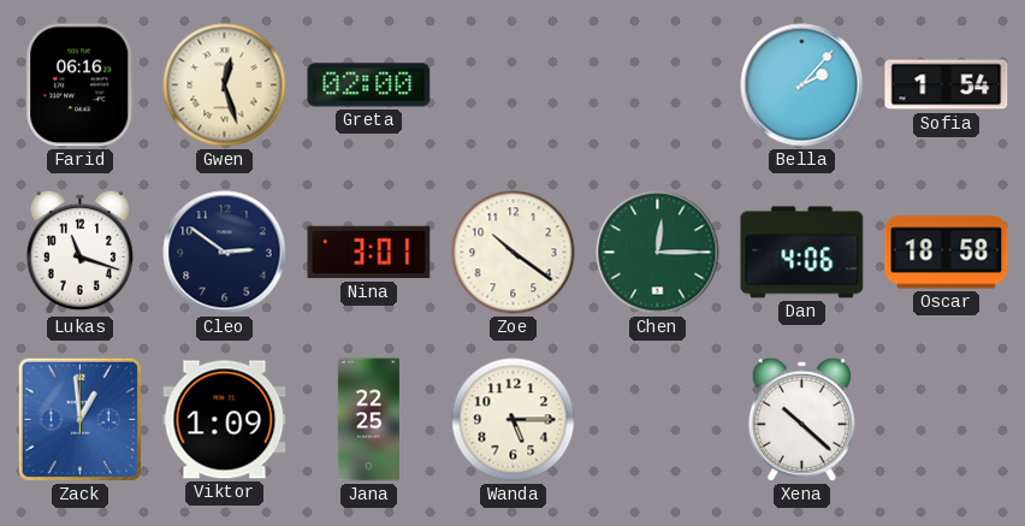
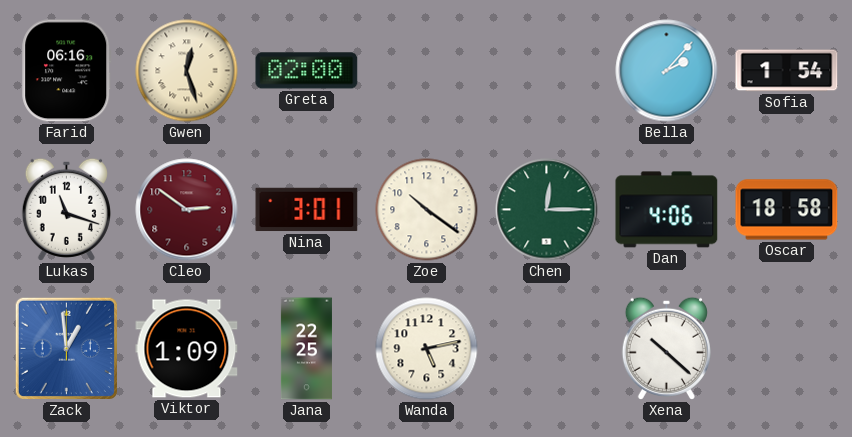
Cleo dial: navy -> burgundy (187, 210)
Wanda: 5:15 -> 5:13 (427, 349)
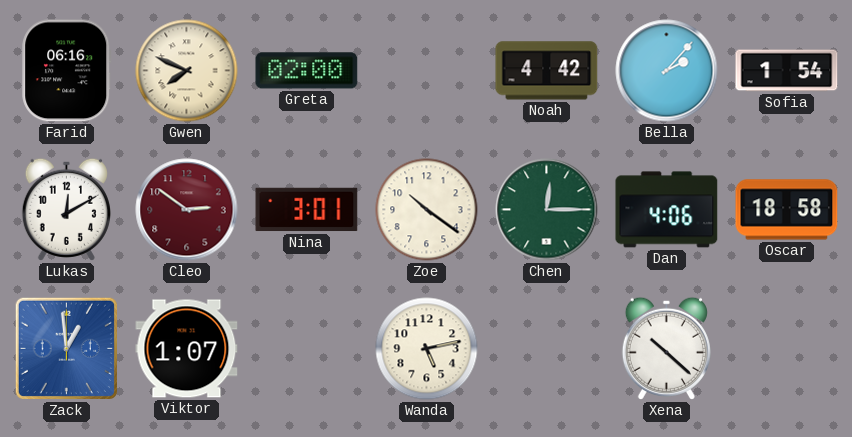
Gwen: 12:27 -> 7:49 (187, 71)
Noah: none -> 4:42 (547, 71)
Lukas: 11:18 -> 12:10 (66, 209)
Viktor: 1:09 -> 1:07 (187, 349)
Jana: 22:25 -> none (306, 349)
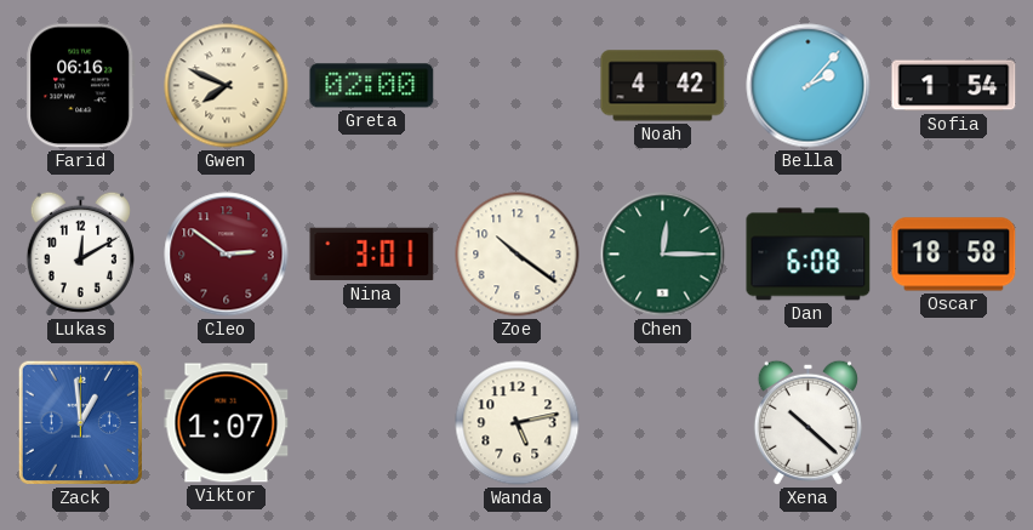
Dan: 4:06 -> 6:08 (809, 255)
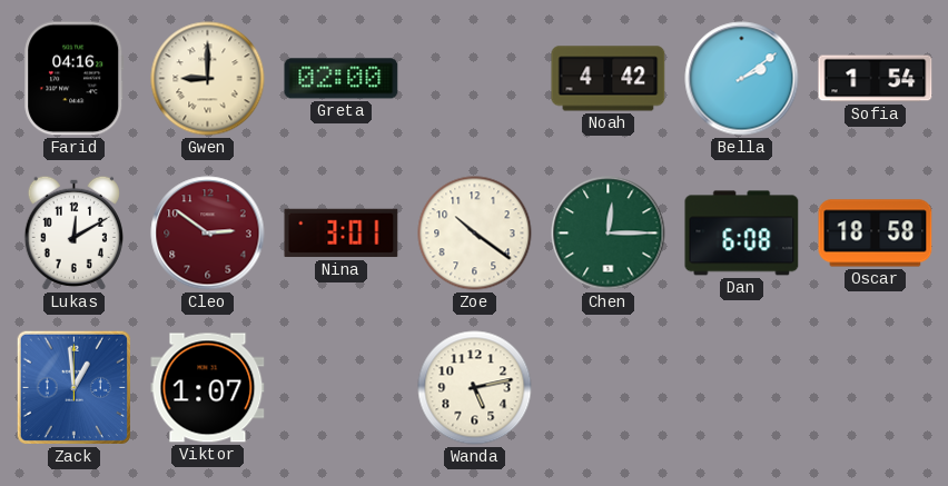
Farid: 06:16 -> 04:16 (75, 79)
Gwen: 7:49 -> 9:00 (208, 79)
Bella: 2:07 -> 2:09 (742, 79)
Xena: 10:22 -> none (807, 422)
